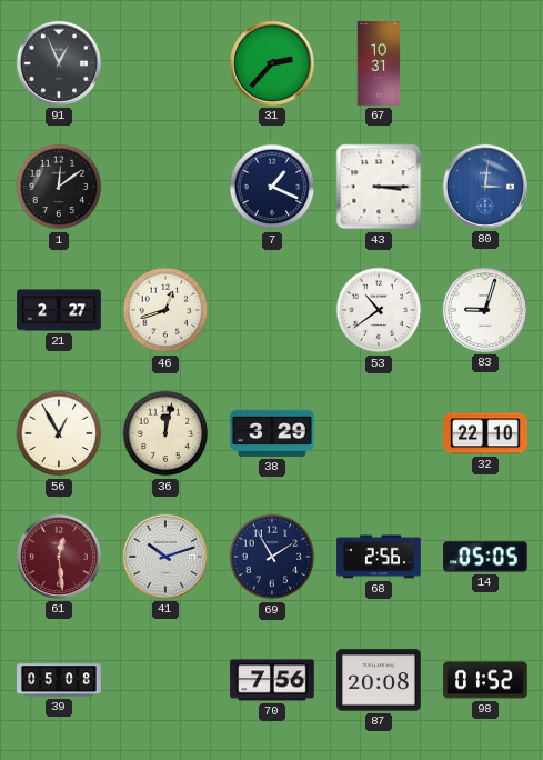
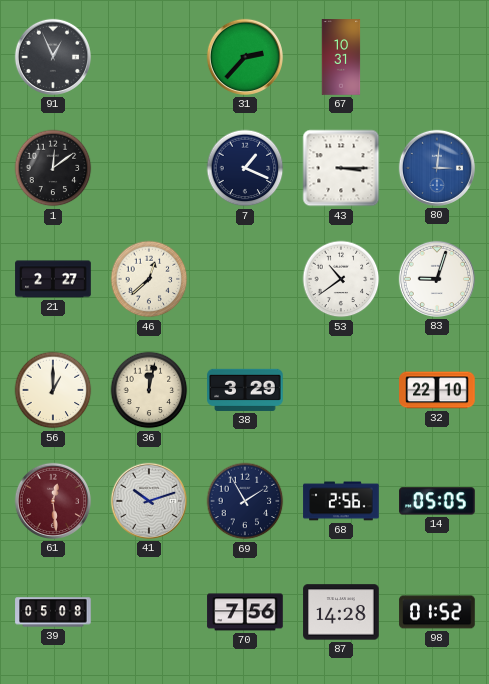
46: 12:42 -> 12:38 (149, 279)
56: 12:55 -> 1:00 (53, 390)
87: 20:08 -> 14:28 (341, 612)
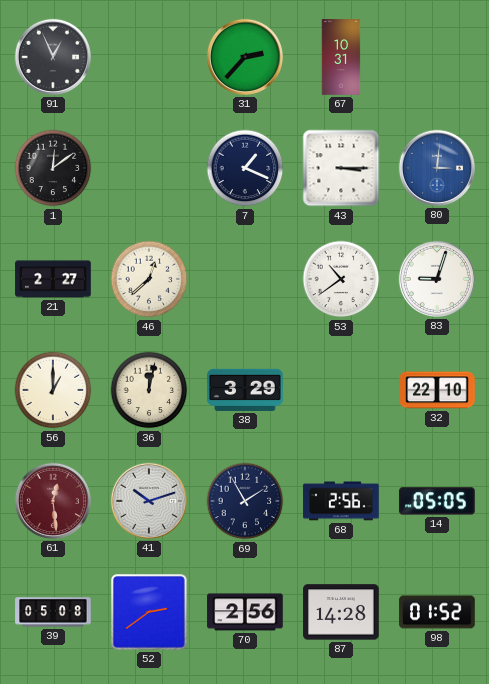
52: none -> 2:39 (149, 612)
70: 7:56 -> 2:56 (245, 612)
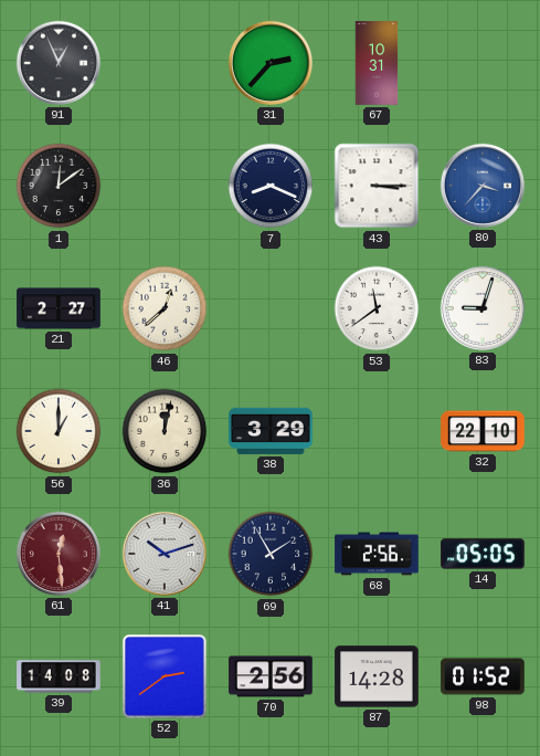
7: 1:19 -> 8:19 (271, 186)
80: 3:01 -> 3:37 (483, 186)
53: 10:39 -> 11:39 (377, 308)
39: 05:08 -> 14:08 (59, 676)
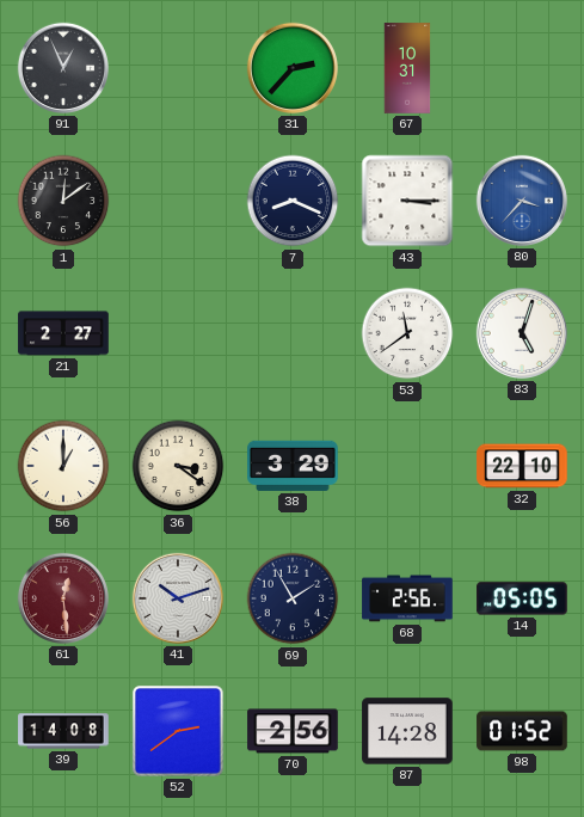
46: 12:38 -> none (165, 308)
83: 9:03 -> 5:03 (522, 333)
36: 12:02 -> 3:21 (178, 466)
